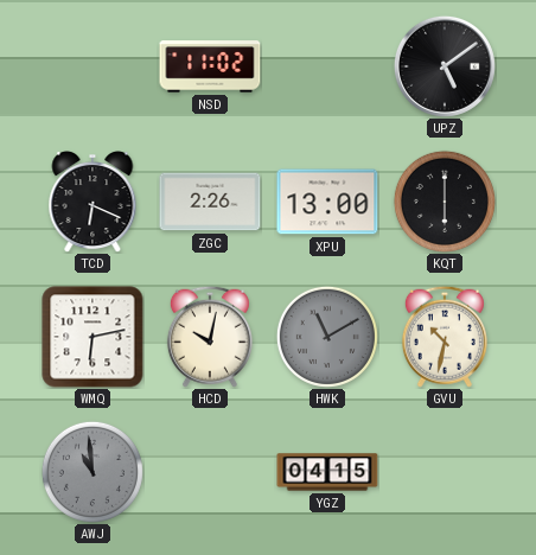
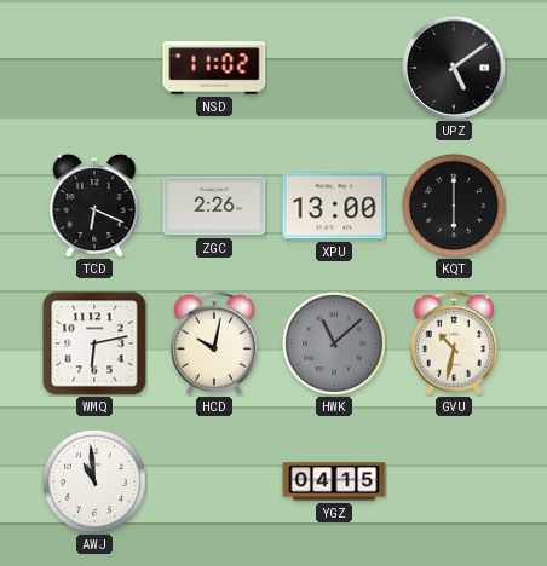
HWK: 11:10 -> 11:08 (334, 343)
AWJ dial: grey -> white (94, 481)
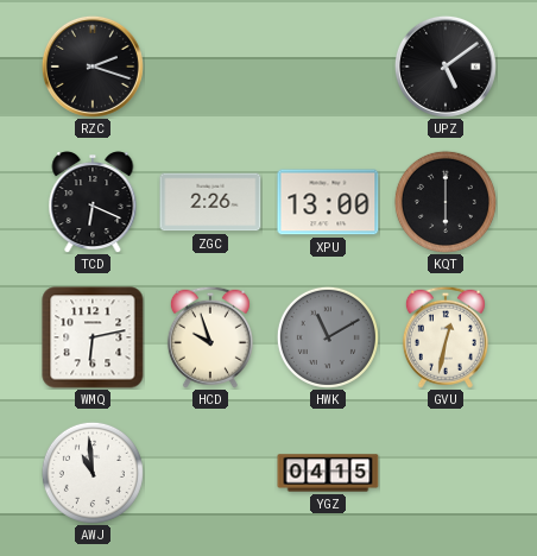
RZC: none -> 2:18 (93, 67)
NSD: 11:02 -> none (214, 68)
HCD: 10:02 -> 9:57 (210, 337)
HWK: 11:08 -> 11:10 (328, 337)
GVU: 10:32 -> 12:32 (446, 337)
